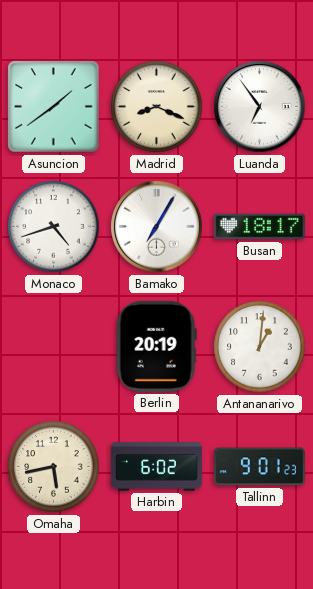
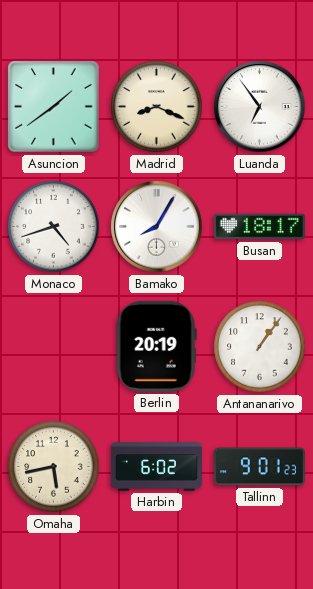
Bamako: 7:05 -> 8:05 (157, 227)
Antananarivo: 1:01 -> 1:06 (260, 347)
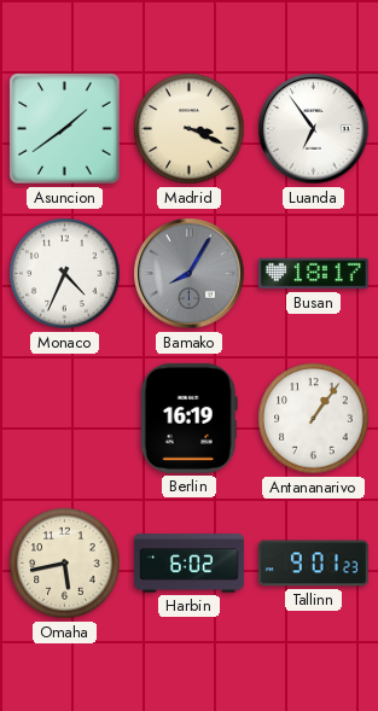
Madrid: 8:19 -> 3:19 (190, 129)
Monaco: 4:42 -> 4:34 (65, 274)
Bamako dial: white -> grey (190, 274)
Berlin: 20:19 -> 16:19 (188, 418)
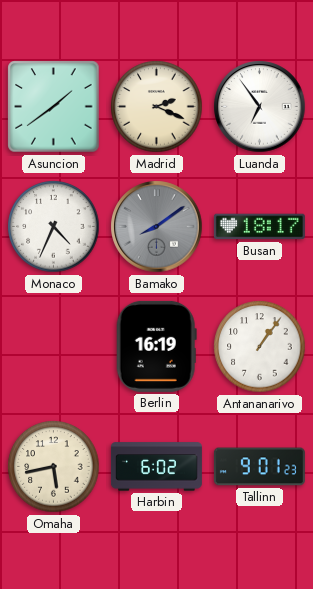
Madrid: 3:19 -> 2:19 (157, 107)
Bamako: 8:05 -> 8:09 (157, 227)
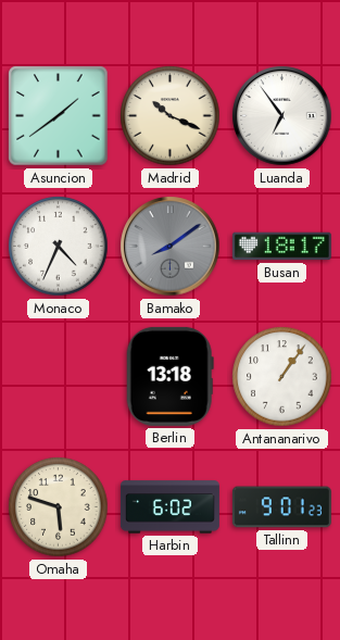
Madrid: 2:19 -> 10:19 (171, 116)
Berlin: 16:19 -> 13:18 (169, 376)
Omaha: 5:43 -> 5:48 (59, 507)
